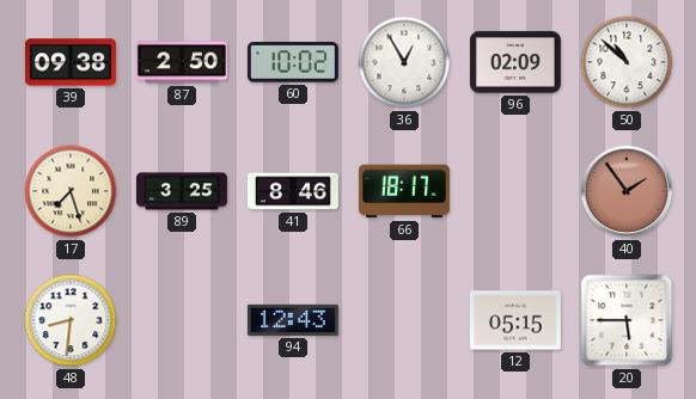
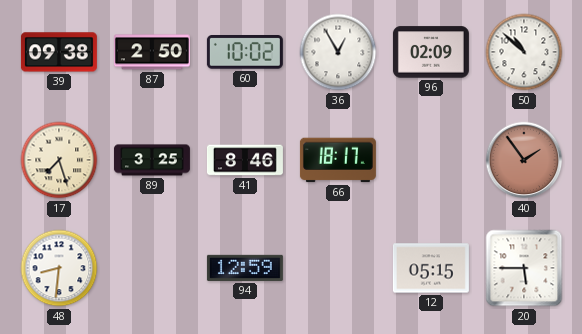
94: 12:43 -> 12:59 (245, 268)
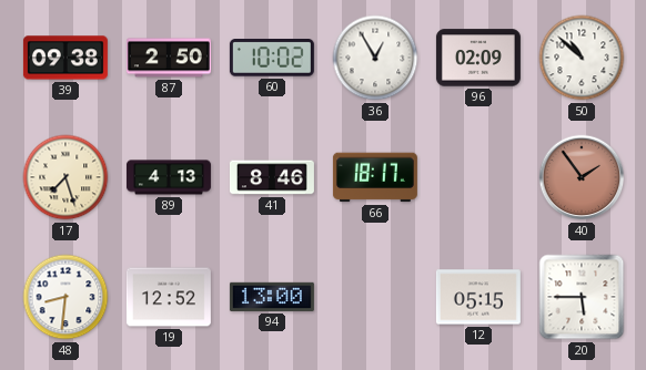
89: 3:25 -> 4:13 (169, 177)
19: none -> 12:52 (169, 297)
94: 12:59 -> 13:00 (272, 297)
